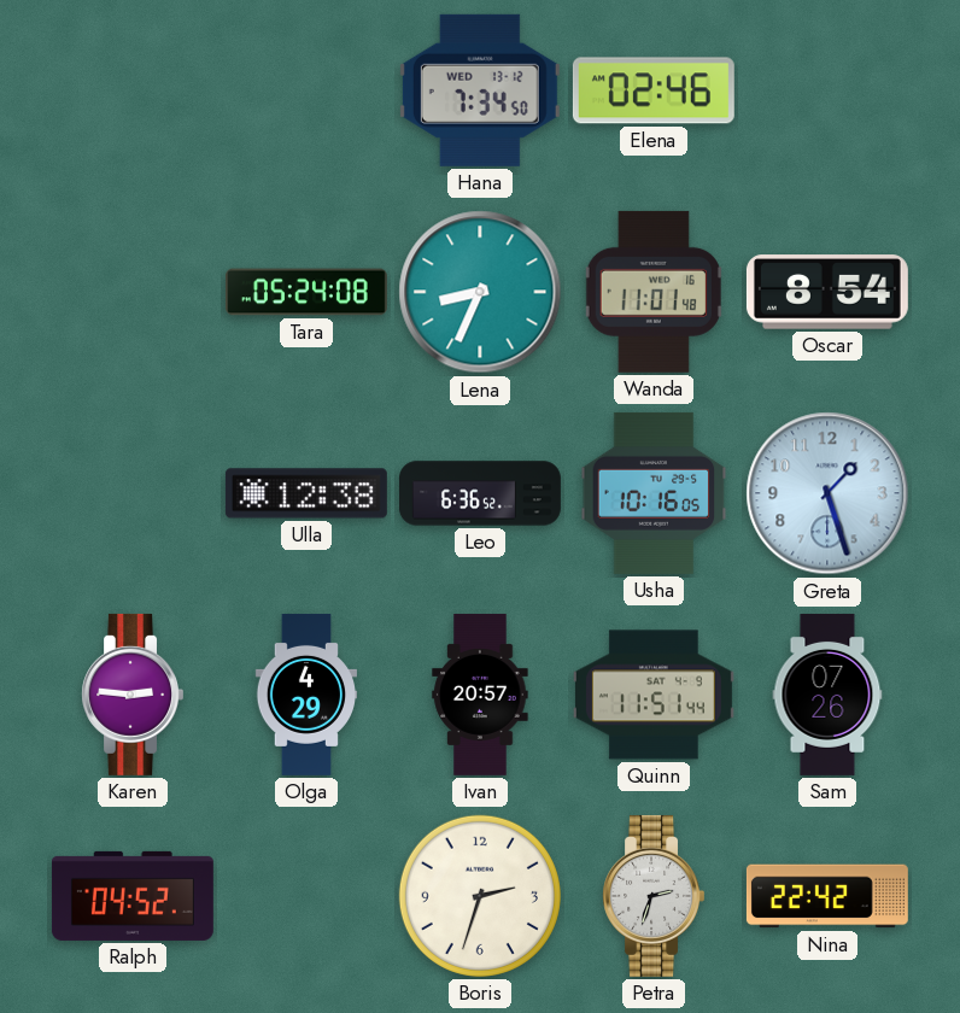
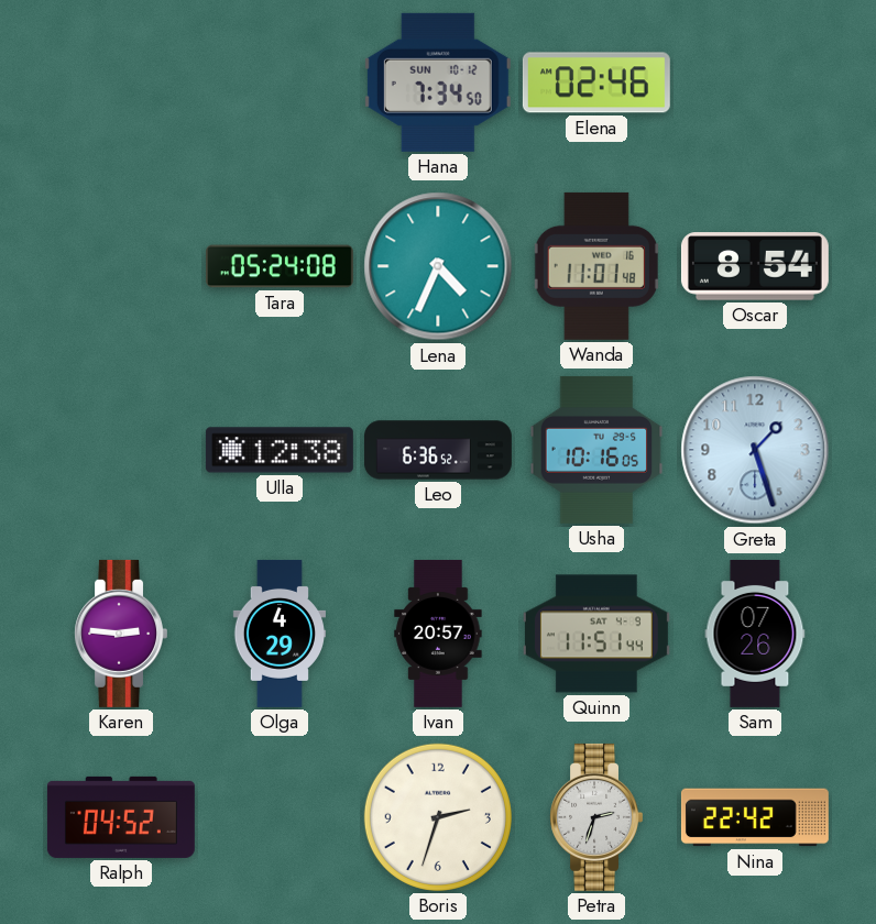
Hana date: WED 13-12 -> SUN 10-12 (438, 82)
Lena: 8:34 -> 4:34 (438, 266)
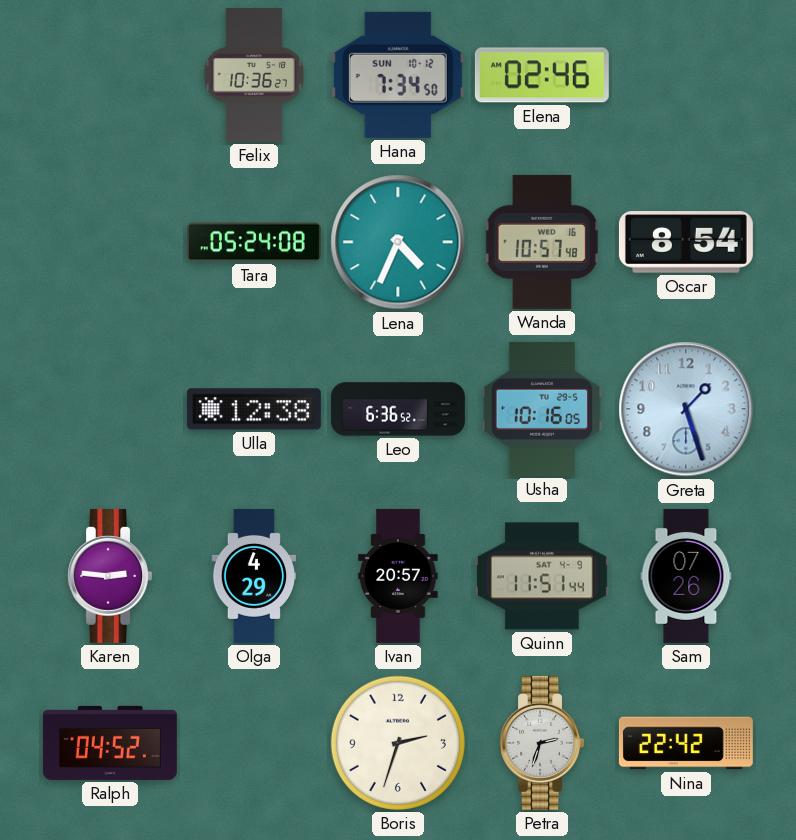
Felix: none -> 10:36 (254, 75)
Wanda: 11:01 -> 10:57 (542, 242)
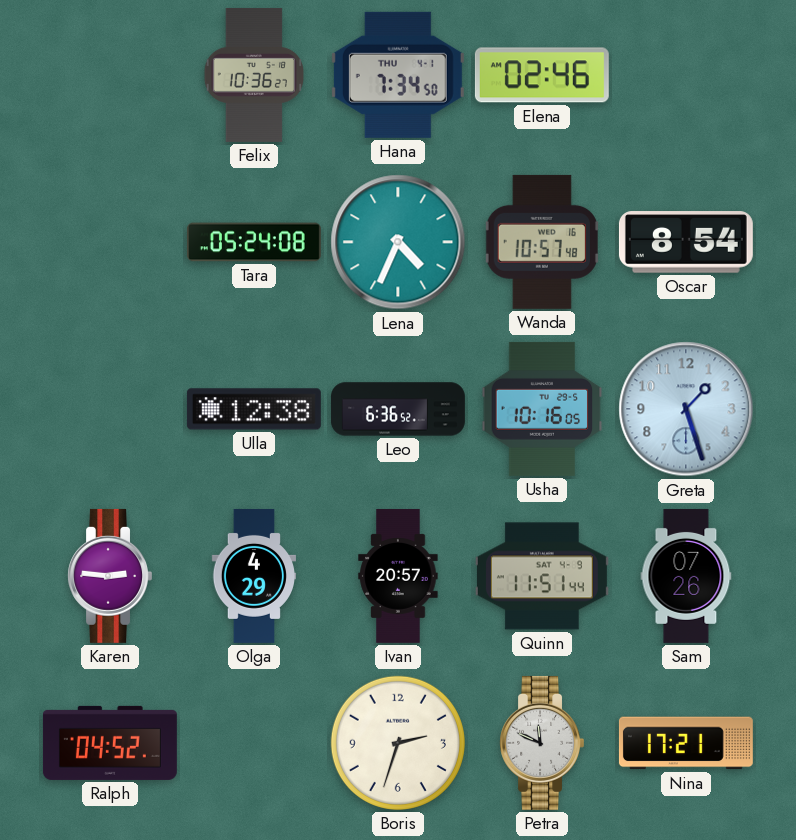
Hana date: SUN 10-12 -> THU 4-1 (398, 75)
Petra: 2:33 -> 11:49 (541, 743)
Nina: 22:42 -> 17:21 (686, 743)
